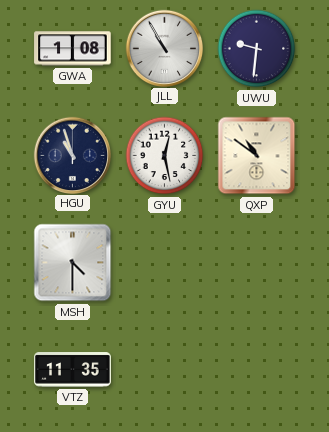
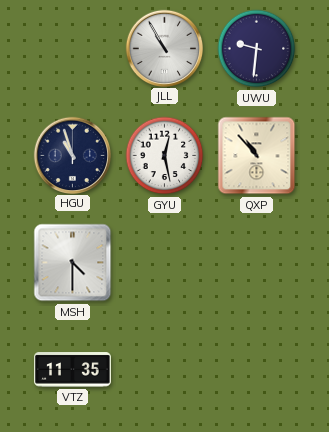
GWA: 1:08 -> none (73, 49)
QXP: 10:51 -> 10:53 (257, 156)
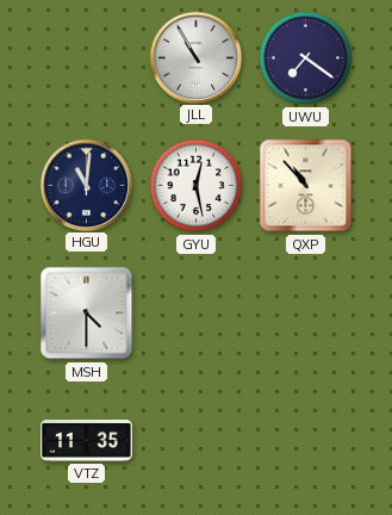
UWU: 9:31 -> 7:21 (306, 58)
HGU: 10:57 -> 11:01 (86, 185)
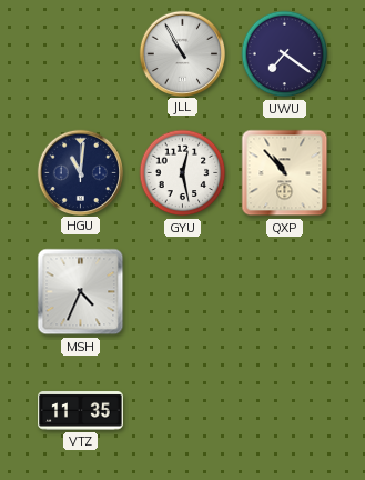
MSH: 4:30 -> 4:34 (81, 292)
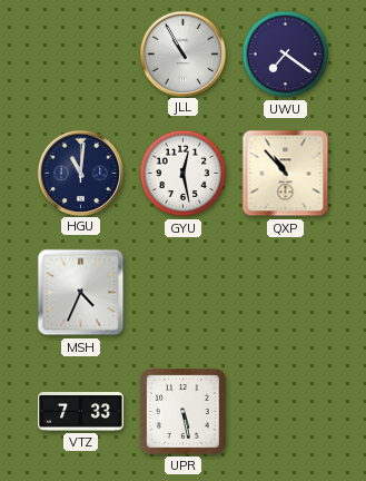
VTZ: 11:35 -> 7:33 (81, 412)
UPR: none -> 5:28 (184, 412)
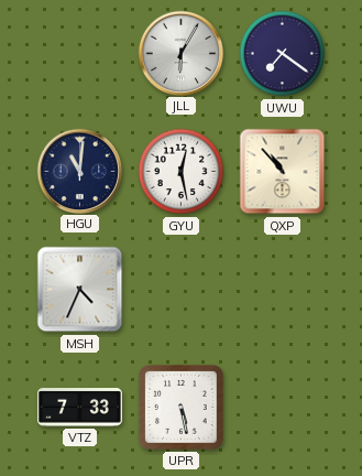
JLL: 10:55 -> 6:05 (180, 53)
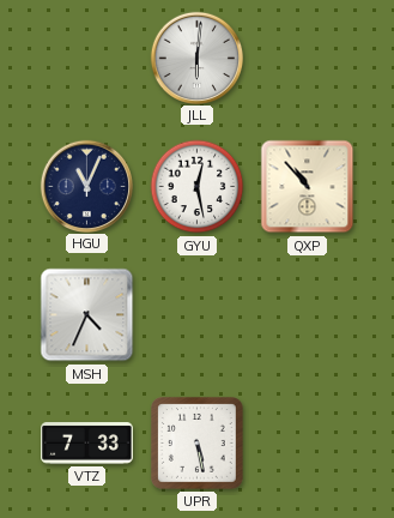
JLL: 6:05 -> 6:01 (196, 58)
UWU: 7:21 -> none (283, 54)
HGU: 11:01 -> 11:04 (86, 186)
